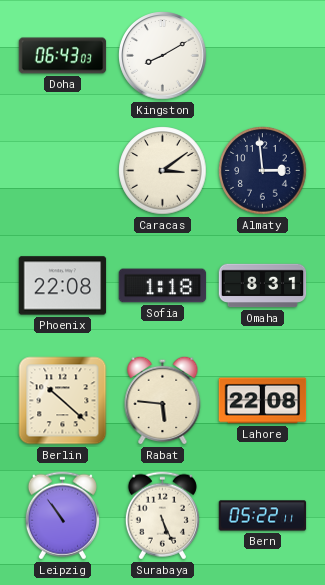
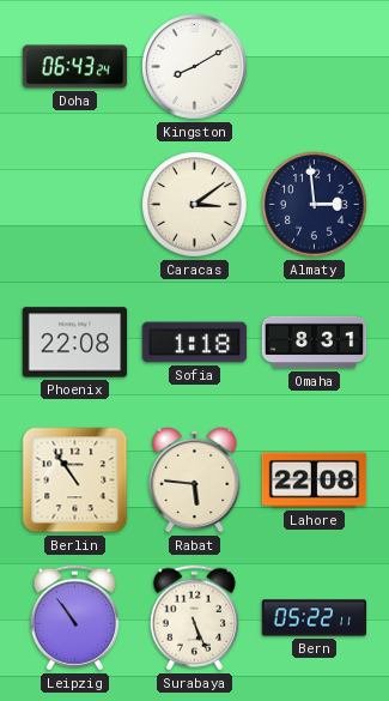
Doha: 06:43:03 -> 06:43:24 (75, 67)
Berlin: 10:22 -> 10:54 (75, 481)
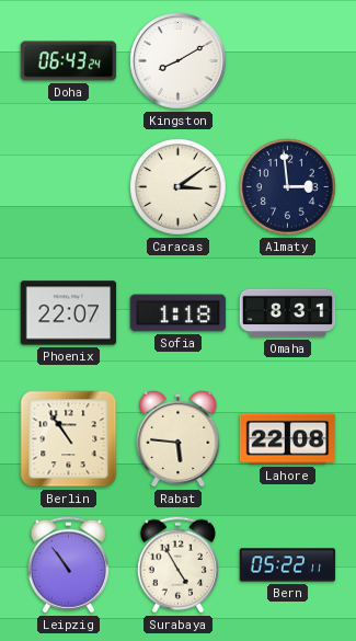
Phoenix: 22:08 -> 22:07 (69, 313)
Surabaya: 5:26 -> 4:55 (177, 565)
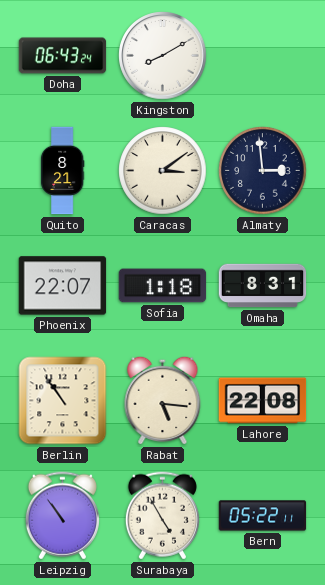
Quito: none -> 8:21 (62, 171)
Rabat: 5:46 -> 5:16 (163, 400)
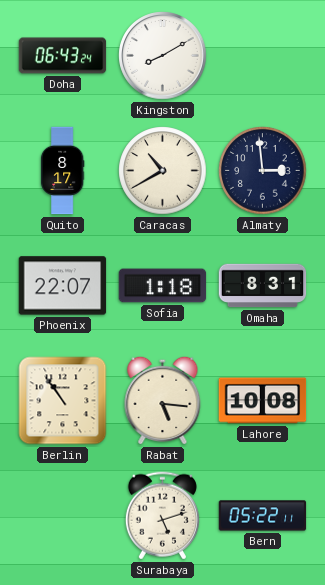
Quito: 8:21 -> 8:17 (62, 171)
Caracas: 3:09 -> 10:40 (163, 171)
Lahore: 22:08 -> 10:08 (263, 401)
Leipzig: 10:54 -> none (62, 516)
Surabaya: 4:55 -> 5:12 (162, 516)
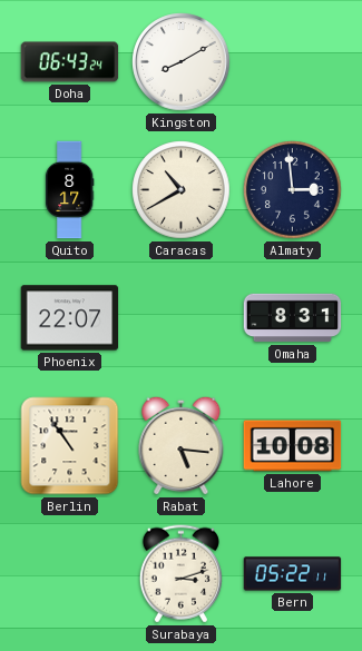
Sofia: 1:18 -> none (163, 286)
Surabaya: 5:12 -> 3:12 (180, 574)
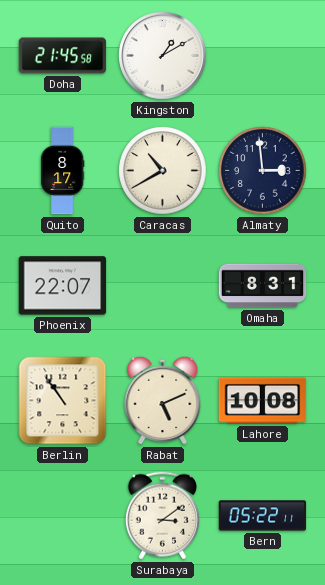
Doha: 06:43 -> 21:45 (63, 56)
Kingston: 8:10 -> 1:10 (163, 56)
Rabat: 5:16 -> 5:11 (163, 400)
Surabaya: 3:12 -> 3:09 (162, 516)
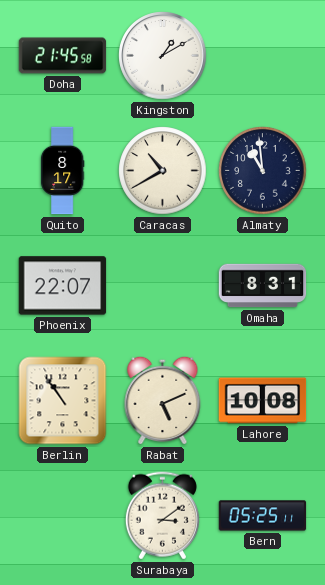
Almaty: 2:59 -> 10:59 (263, 171)
Bern: 05:22 -> 05:25 (263, 516)
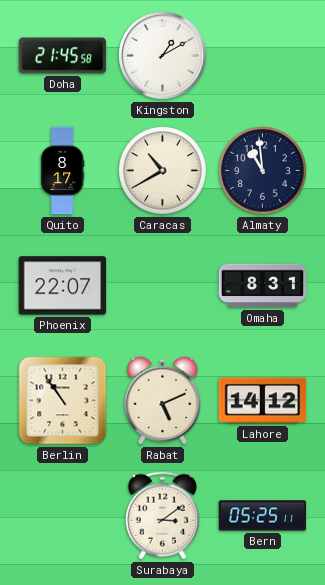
Lahore: 10:08 -> 14:12 (263, 401)
